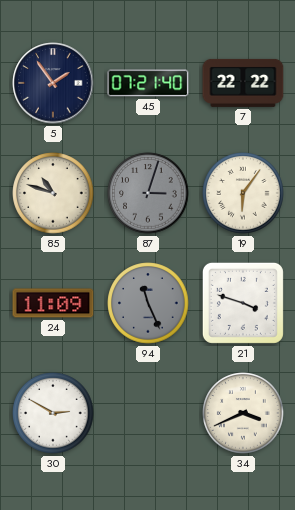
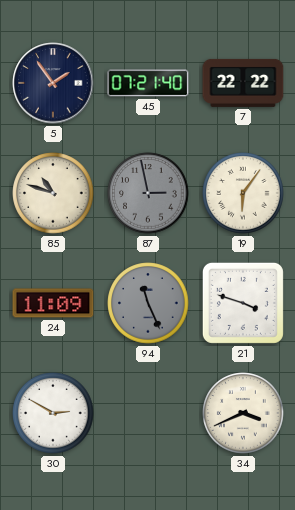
87: 3:03 -> 2:58 (148, 193)
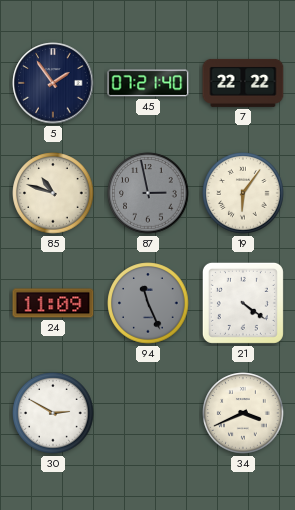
21: 3:48 -> 4:21 (243, 303)
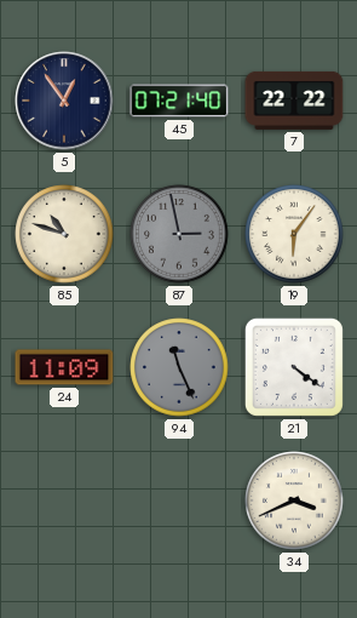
5: 1:54 -> 12:54 (64, 101)
30: 2:50 -> none (53, 413)
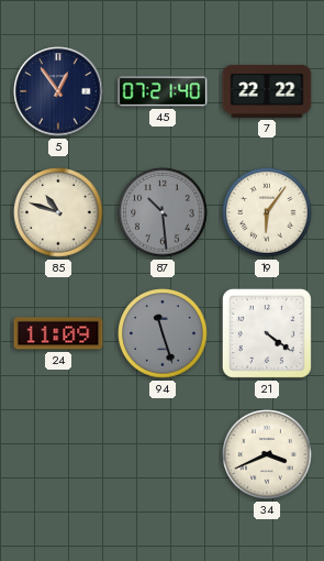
87: 2:58 -> 10:29 (163, 212)
94: 11:26 -> 11:27 (163, 333)
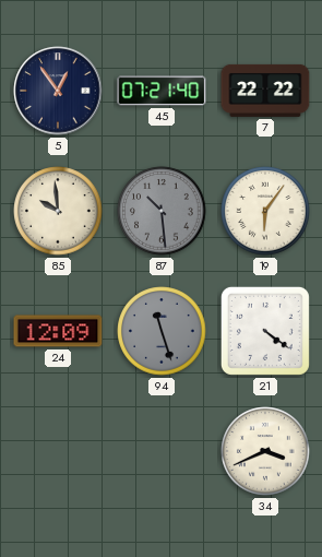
85: 10:48 -> 9:59 (58, 211)
24: 11:09 -> 12:09 (58, 331)
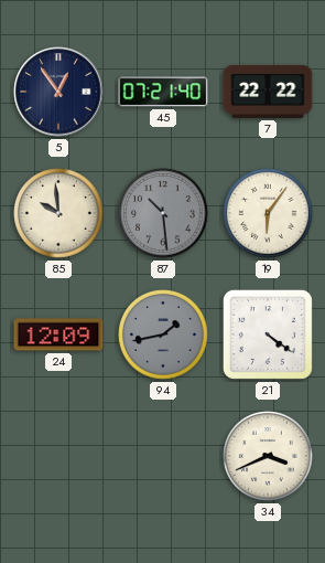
94: 11:27 -> 1:43 (163, 334)
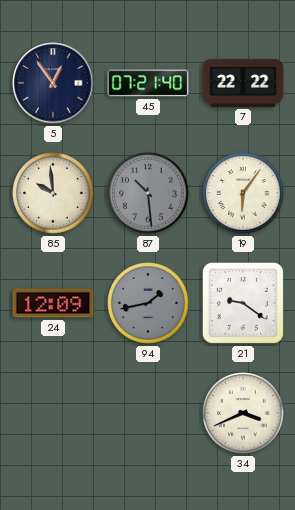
21: 4:21 -> 9:21 (243, 303)
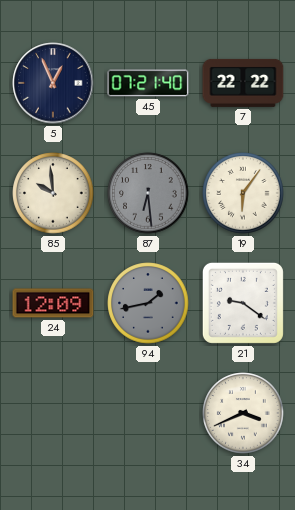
5: 12:54 -> 12:56 (53, 83)
87: 10:29 -> 6:29 (148, 193)
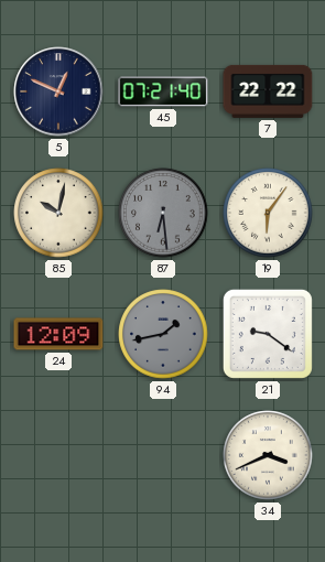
5: 12:56 -> 12:49 (58, 91)
85: 9:59 -> 10:02 (58, 213)
